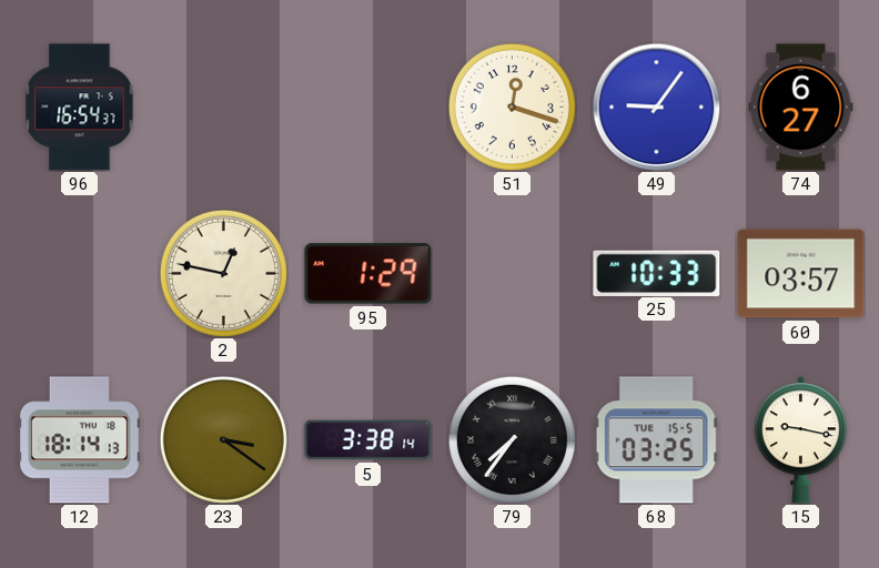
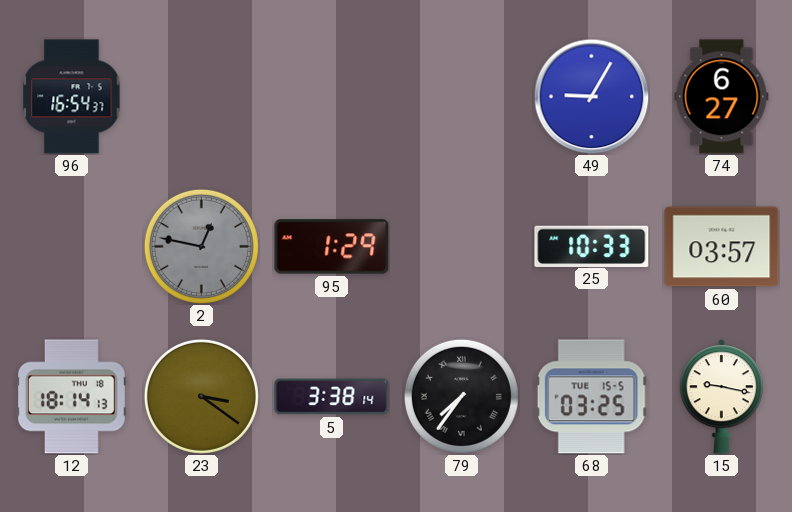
51: 12:18 -> none (512, 106)
49: 9:06 -> 9:05 (591, 96)
2 dial: cream -> grey (201, 246)
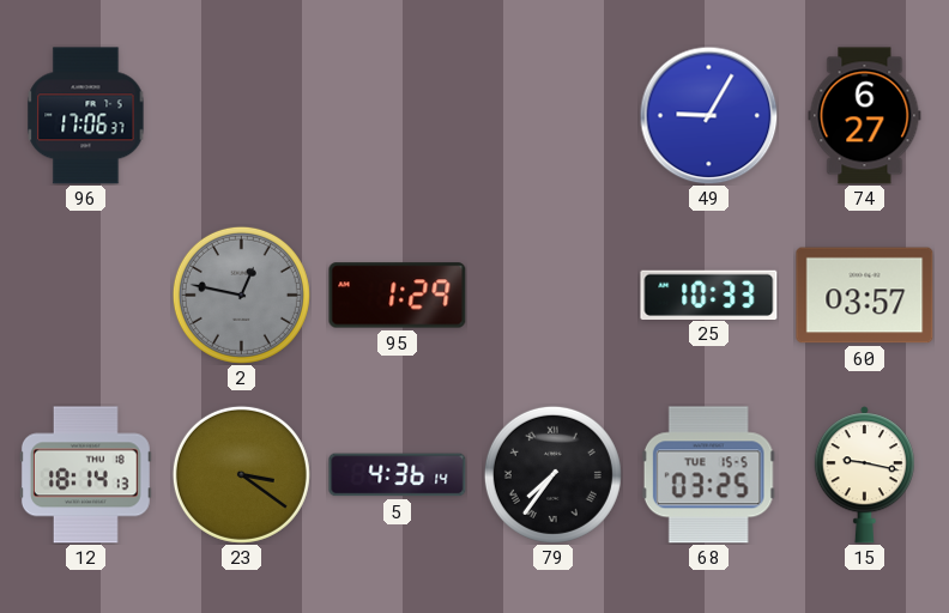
96: 16:54 -> 17:06 (86, 116)
5: 3:38 -> 4:36 (398, 475)
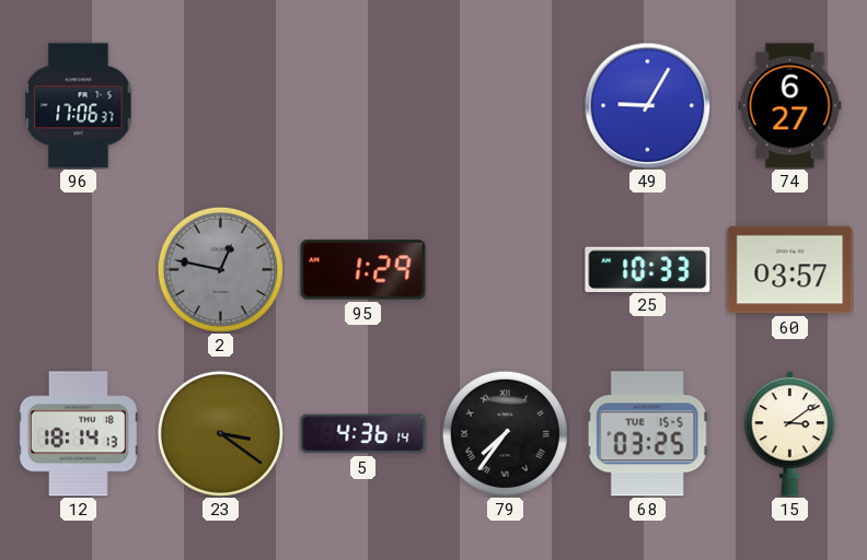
15: 9:17 -> 3:09 (789, 434)
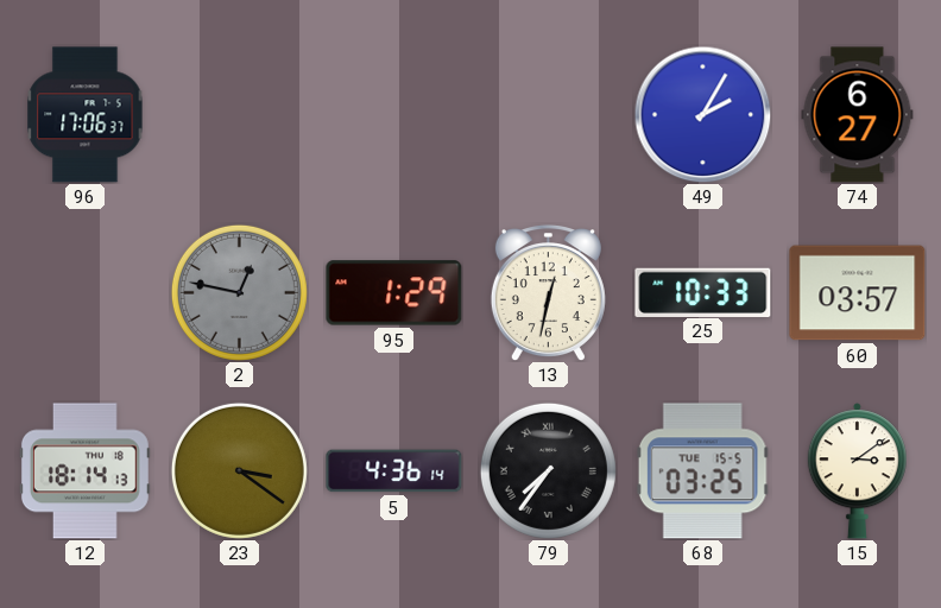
49: 9:05 -> 2:05 (702, 114)
13: none -> 12:32 (548, 293)
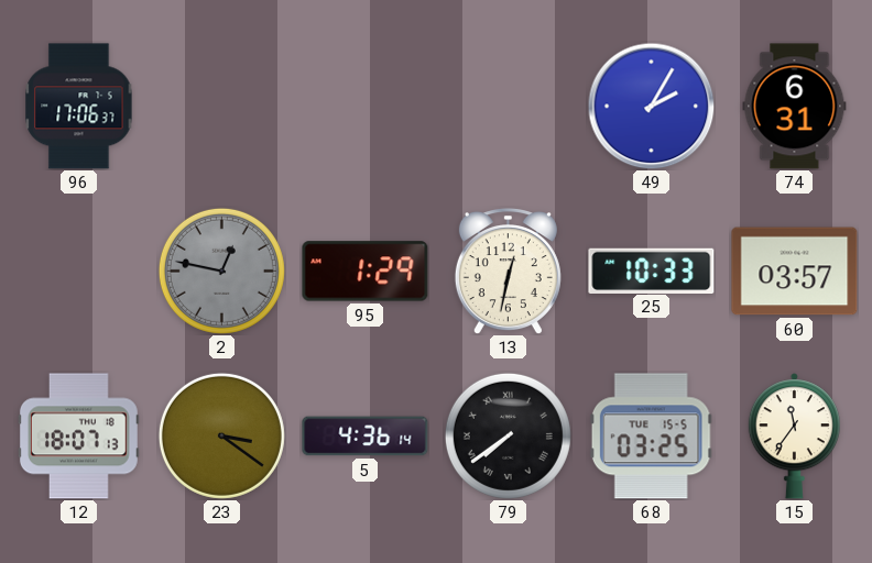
74: 6:27 -> 6:31 (795, 107)
12: 18:14 -> 18:07 (78, 437)
79: 7:36 -> 7:39 (508, 435)
15: 3:09 -> 11:36 (794, 437)
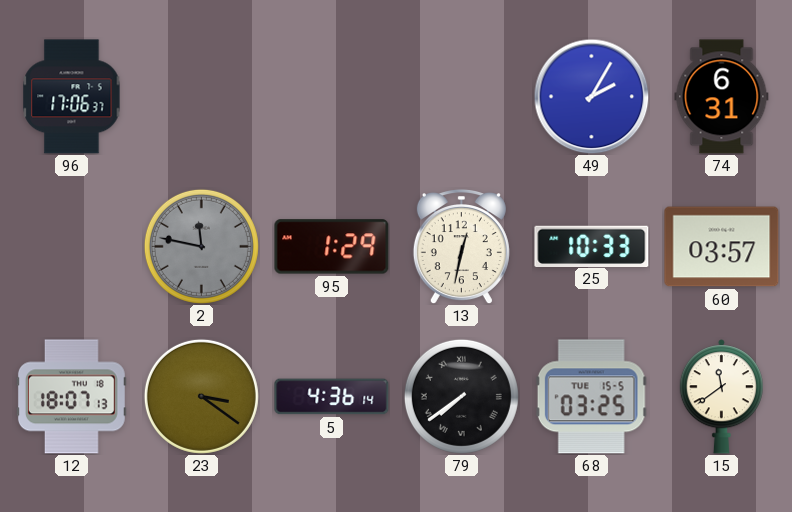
2: 12:47 -> 11:47 (201, 246)
15: 11:36 -> 11:39 (721, 397)
